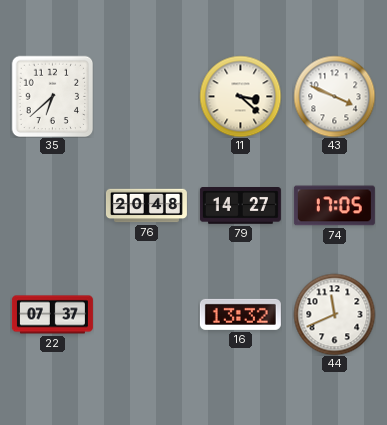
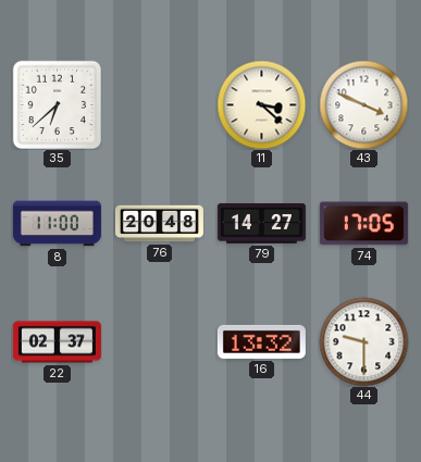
8: none -> 11:00 (57, 224)
22: 07:37 -> 02:37 (57, 342)
44: 11:41 -> 9:30 (363, 341)
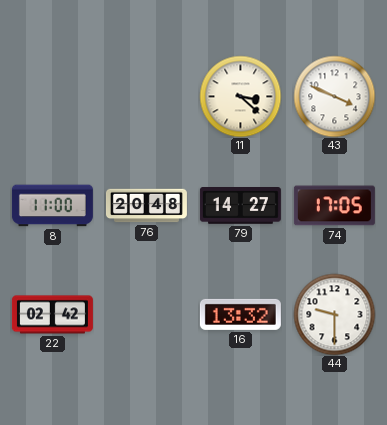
35: 6:38 -> none (57, 104)
22: 02:37 -> 02:42 (52, 315)
